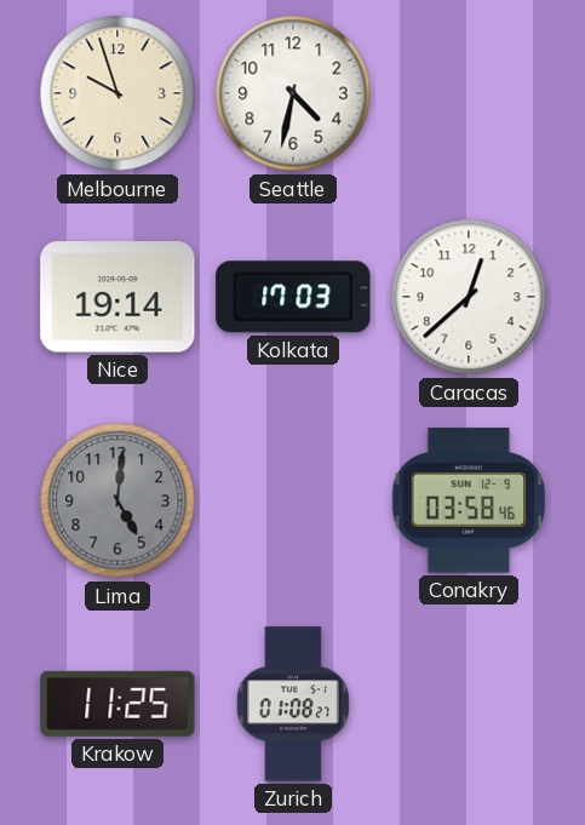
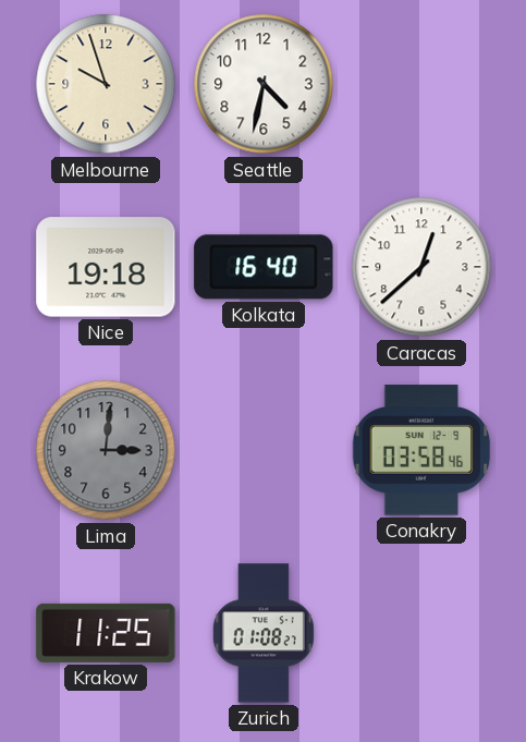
Nice: 19:14 -> 19:18 (106, 267)
Kolkata: 17:03 -> 16:40 (264, 267)
Lima: 5:01 -> 3:01 (106, 450)
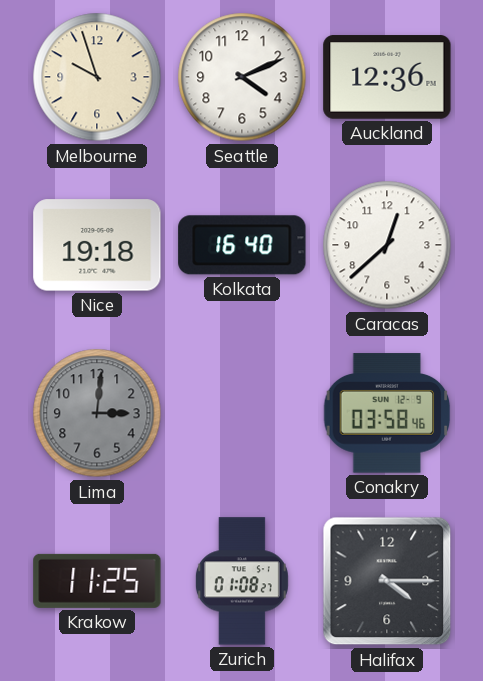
Seattle: 4:32 -> 4:11 (242, 77)
Auckland: none -> 12:36 (387, 77)
Halifax: none -> 4:15 (387, 581)
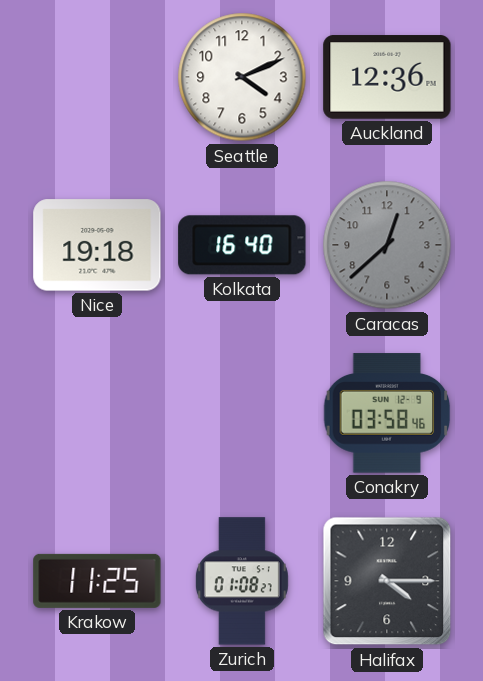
Melbourne: 9:57 -> none (97, 77)
Caracas dial: white -> grey (387, 245)
Lima: 3:01 -> none (97, 413)
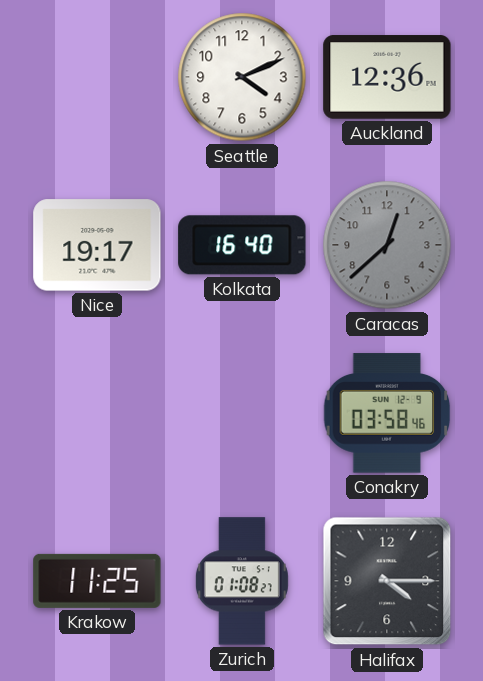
Nice: 19:18 -> 19:17 (97, 245)
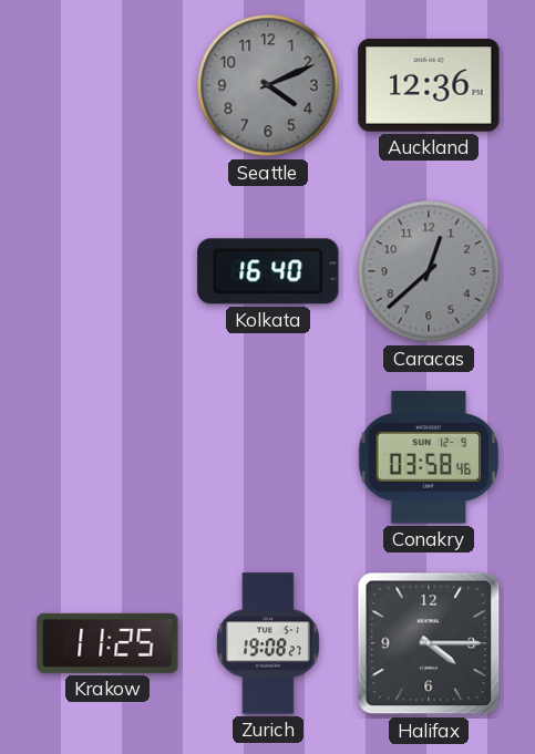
Seattle dial: white -> grey (268, 85)
Nice: 19:17 -> none (97, 245)
Zurich: 01:08 -> 19:08 (268, 643)
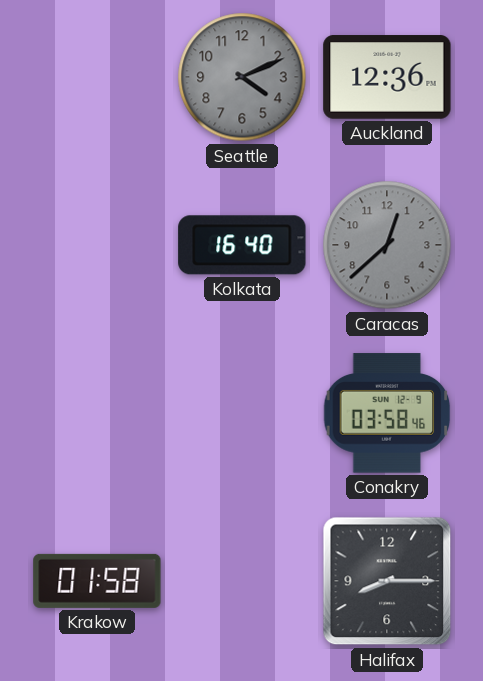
Krakow: 11:25 -> 01:58 (97, 581)
Zurich: 19:08 -> none (268, 643)
Halifax: 4:15 -> 8:15 (387, 581)
